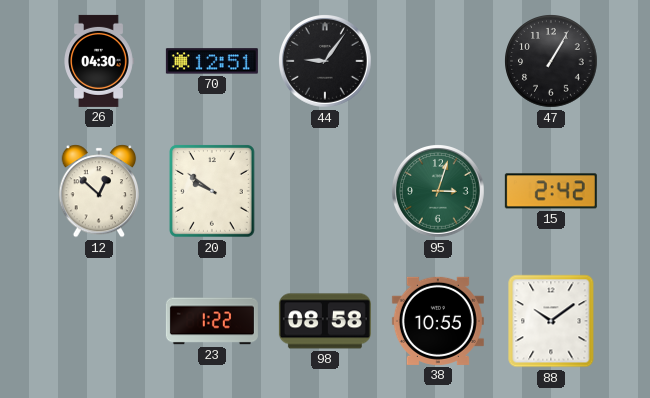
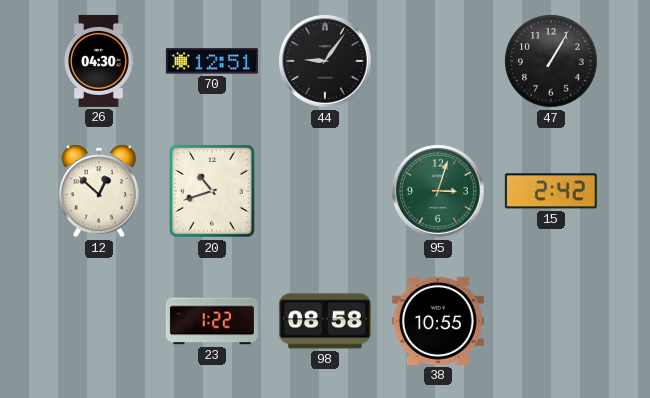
20: 9:51 -> 10:42 (212, 192)
88: 10:09 -> none (551, 321)
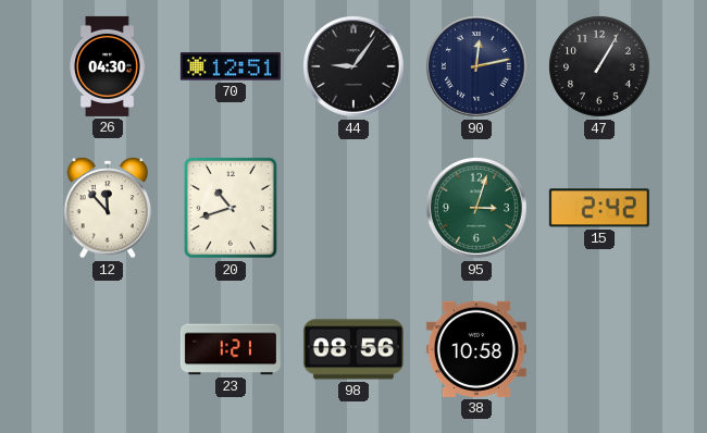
90: none -> 12:13 (477, 67)
12: 12:52 -> 11:53 (108, 208)
23: 1:22 -> 1:21 (231, 349)
98: 08:58 -> 08:56 (353, 349)
38: 10:55 -> 10:58 (476, 349)
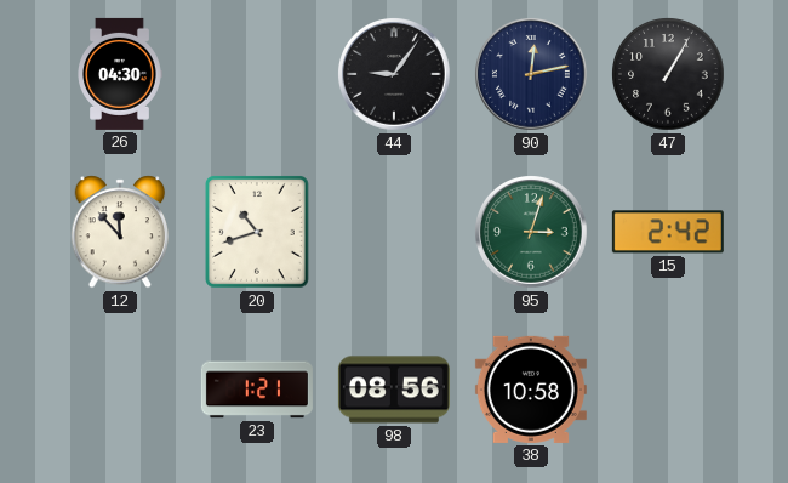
70: 12:51 -> none (231, 66)
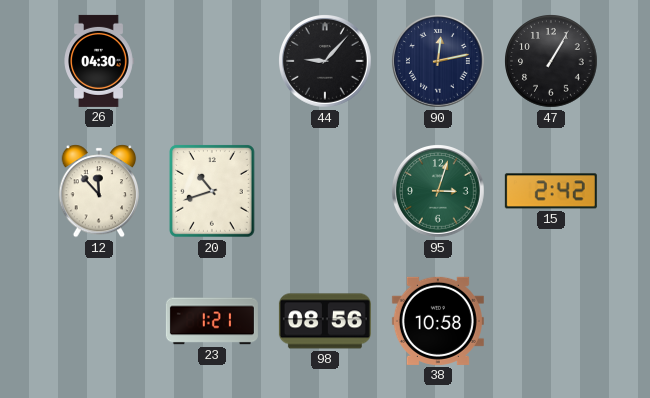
44: 9:06 -> 9:07 (326, 62)
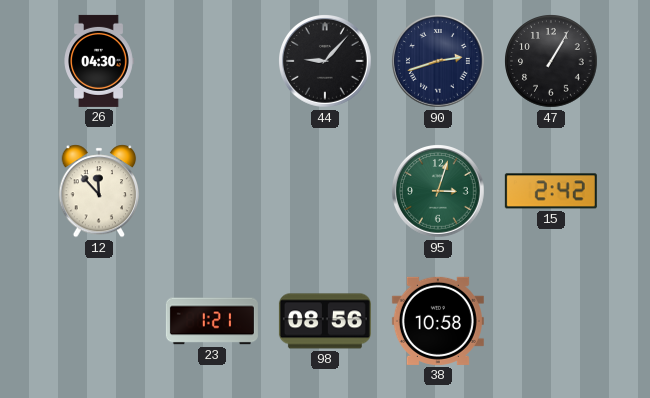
90: 12:13 -> 2:42 (439, 62)
20: 10:42 -> none (212, 192)
